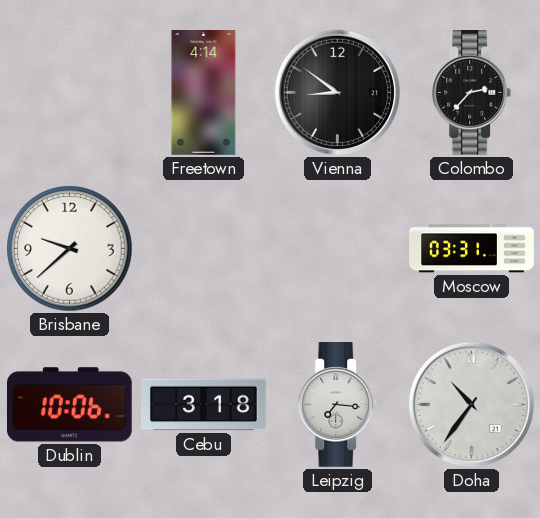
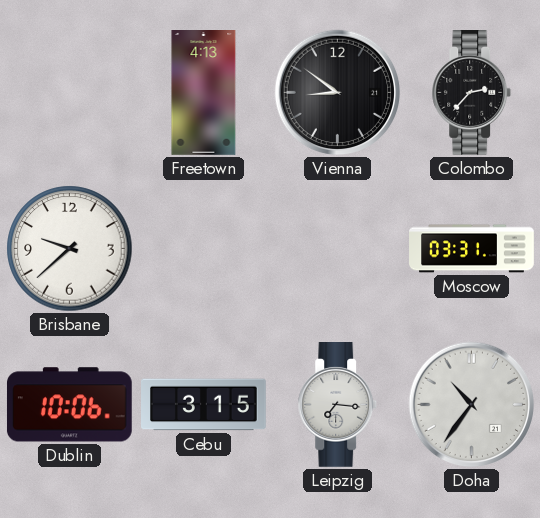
Freetown: 4:14 -> 4:13 (204, 93)
Cebu: 3:18 -> 3:15 (204, 405)
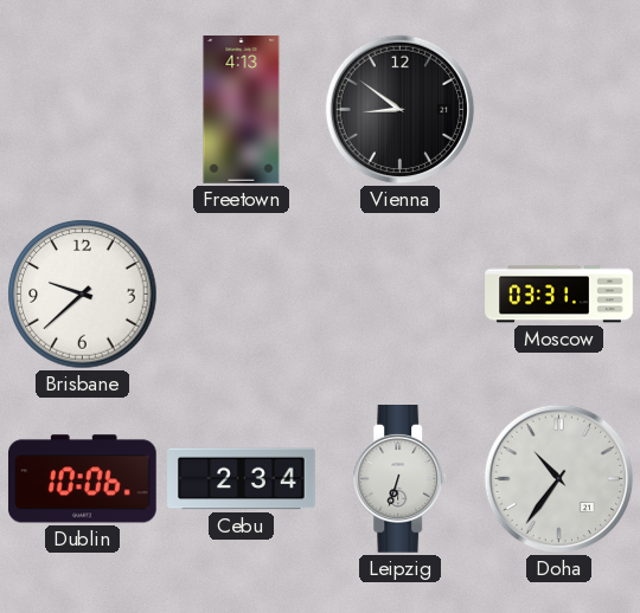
Colombo: 2:37 -> none (472, 93)
Cebu: 3:15 -> 2:34 (242, 479)
Leipzig: 7:16 -> 6:33 (401, 479)
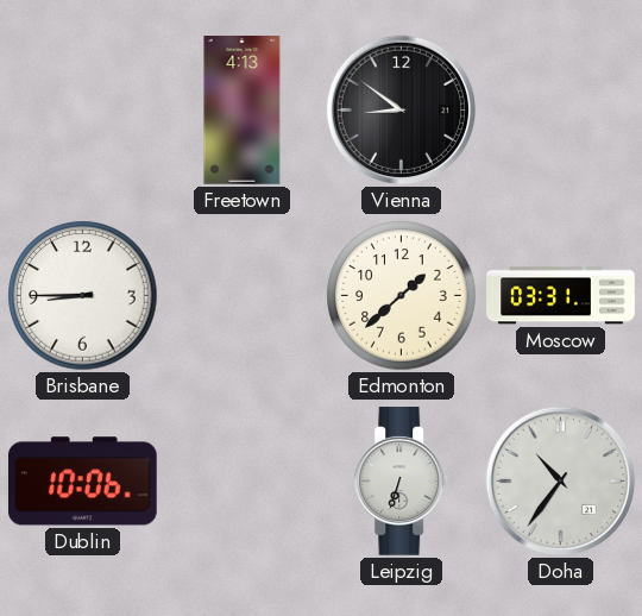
Brisbane: 9:38 -> 8:45 (83, 296)
Edmonton: none -> 1:38 (402, 296)
Cebu: 2:34 -> none (242, 479)
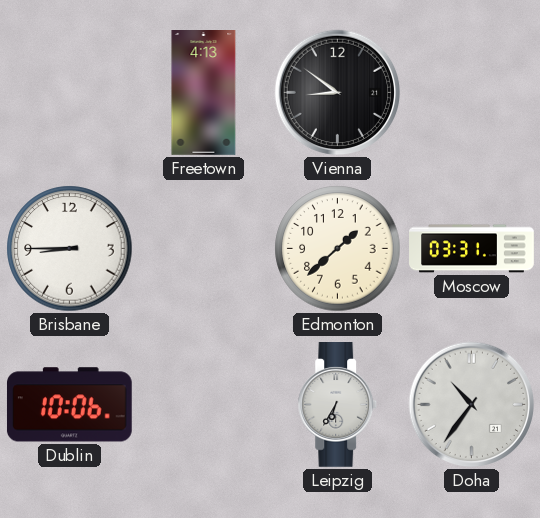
Leipzig: 6:33 -> 6:35 (338, 405)
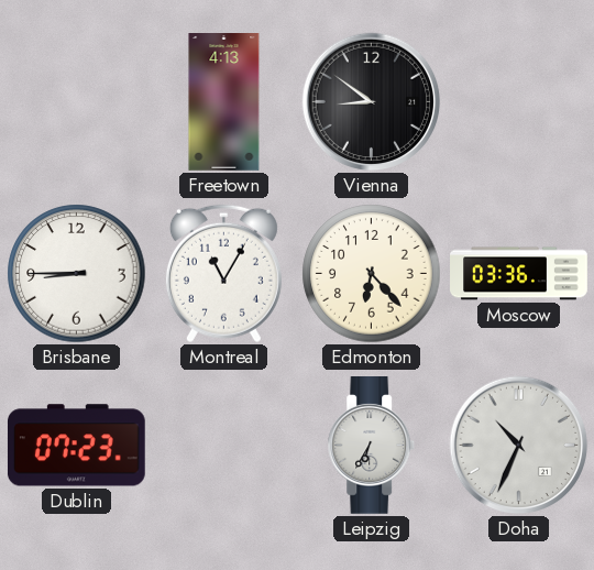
Montreal: none -> 11:05 (223, 274)
Edmonton: 1:38 -> 6:23 (372, 274)
Moscow: 03:31 -> 03:36 (519, 274)
Dublin: 10:06 -> 07:23 (76, 446)
Doha: 10:36 -> 10:34 (519, 446)
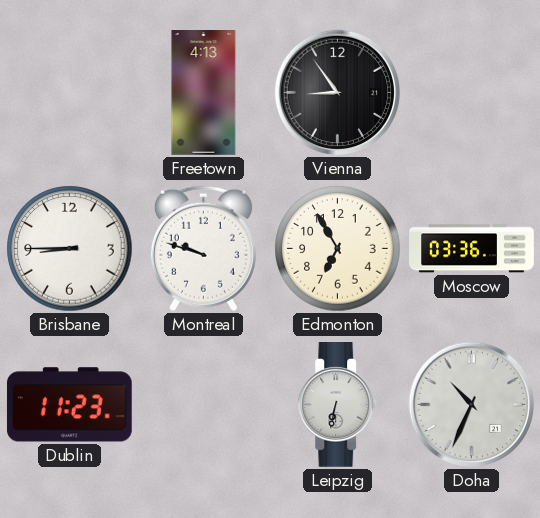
Vienna: 8:51 -> 8:54 (338, 93)
Montreal: 11:05 -> 9:48 (203, 249)
Edmonton: 6:23 -> 6:55 (338, 249)
Dublin: 07:23 -> 11:23 (69, 405)
Leipzig: 6:35 -> 6:32 (338, 405)
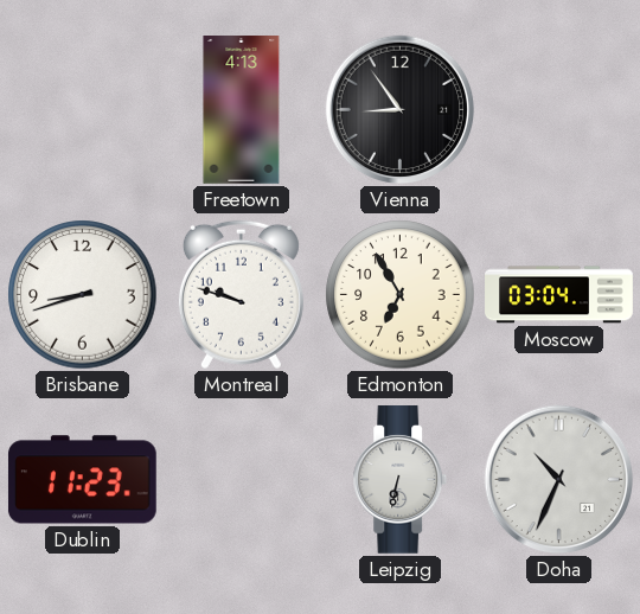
Brisbane: 8:45 -> 8:42 (83, 295)
Moscow: 03:36 -> 03:04 (559, 295)
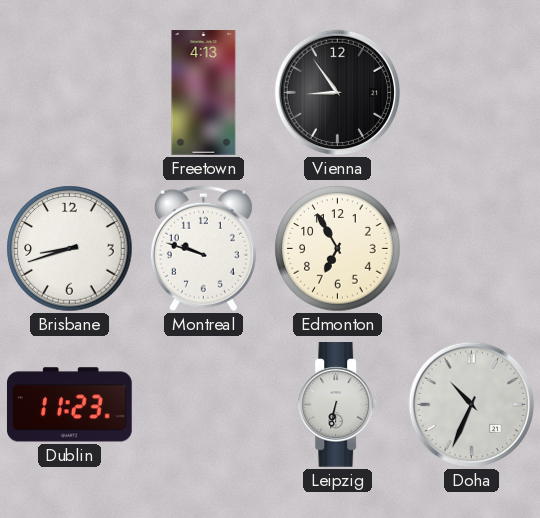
Moscow: 03:04 -> none (559, 295)
